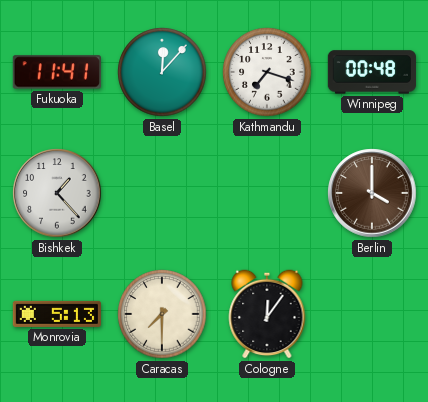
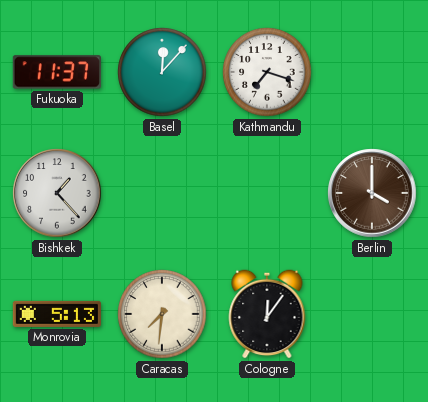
Fukuoka: 11:41 -> 11:37 (57, 72)
Winnipeg: 00:48 -> none (372, 72)
Caracas: 7:30 -> 7:31 (162, 314)
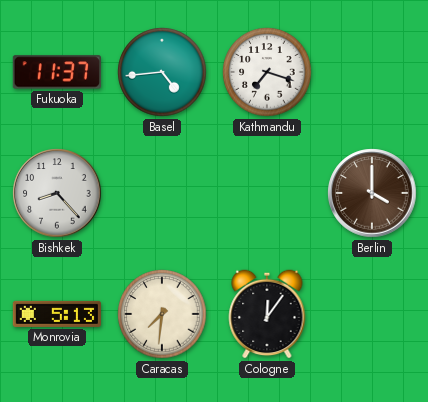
Basel: 12:07 -> 4:44 (162, 72)
Bishkek: 1:23 -> 8:23 (57, 193)
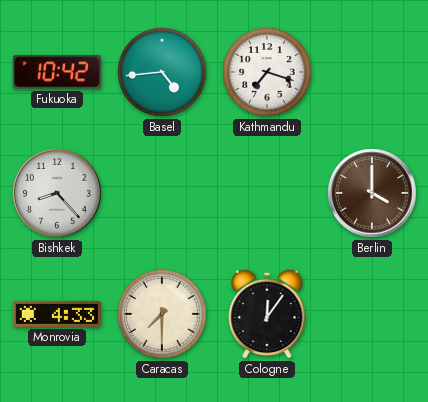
Fukuoka: 11:37 -> 10:42 (57, 72)
Monrovia: 5:13 -> 4:33 (57, 314)
Caracas: 7:31 -> 7:30 (162, 314)
